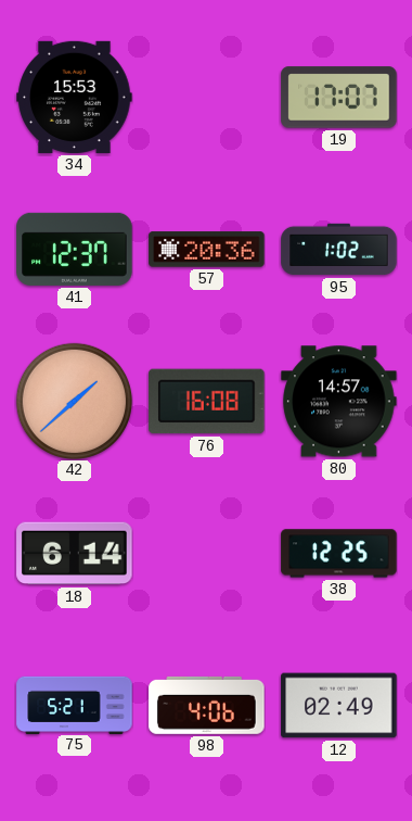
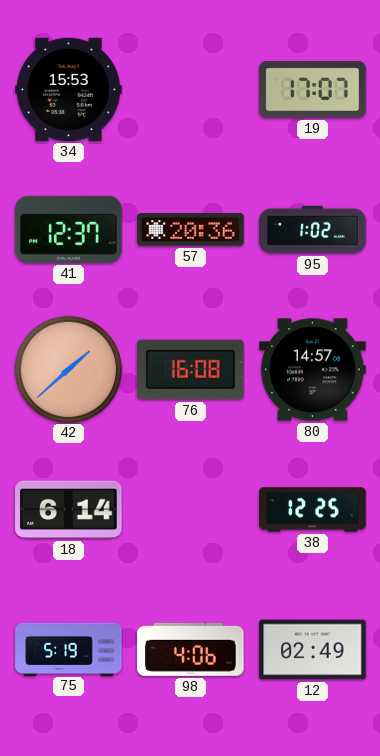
75: 5:21 -> 5:19 (69, 649)
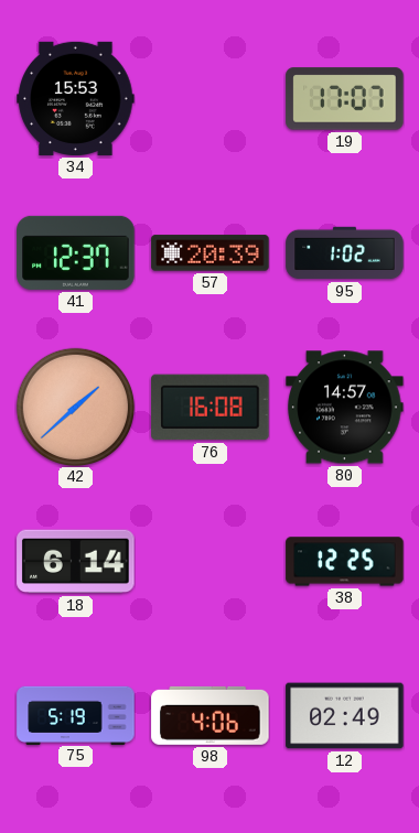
57: 20:36 -> 20:39 (211, 253)
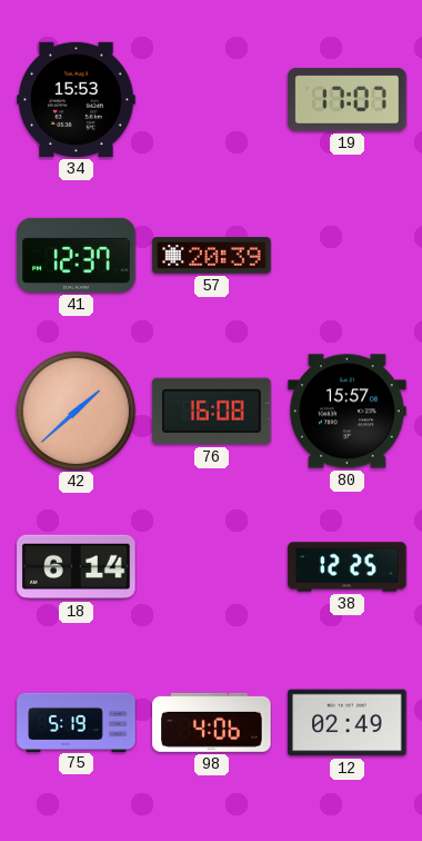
95: 1:02 -> none (345, 253)
80: 14:57 -> 15:57 (348, 412)
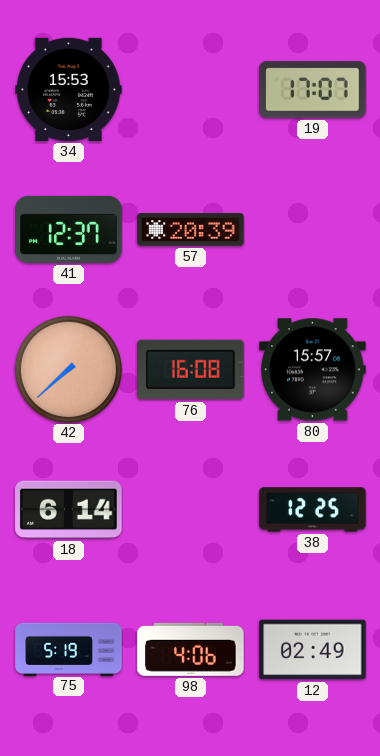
42: 1:38 -> 7:38 (68, 369)
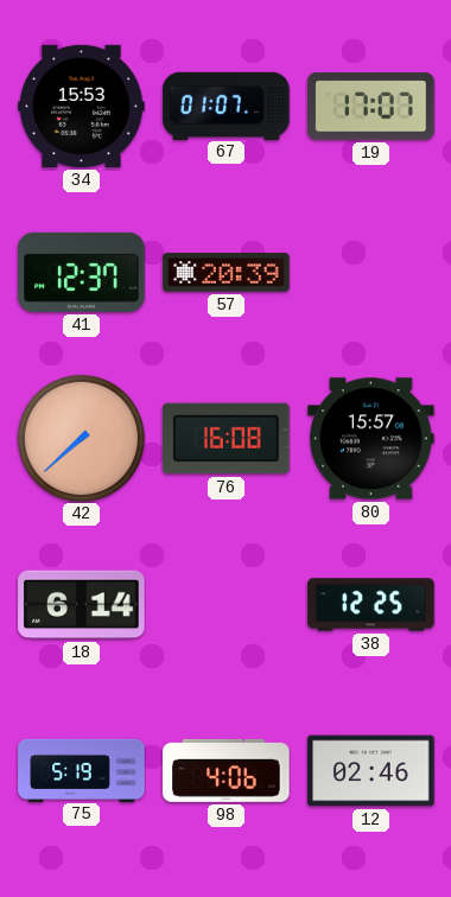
67: none -> 01:07 (227, 106)
12: 02:49 -> 02:46 (371, 771)
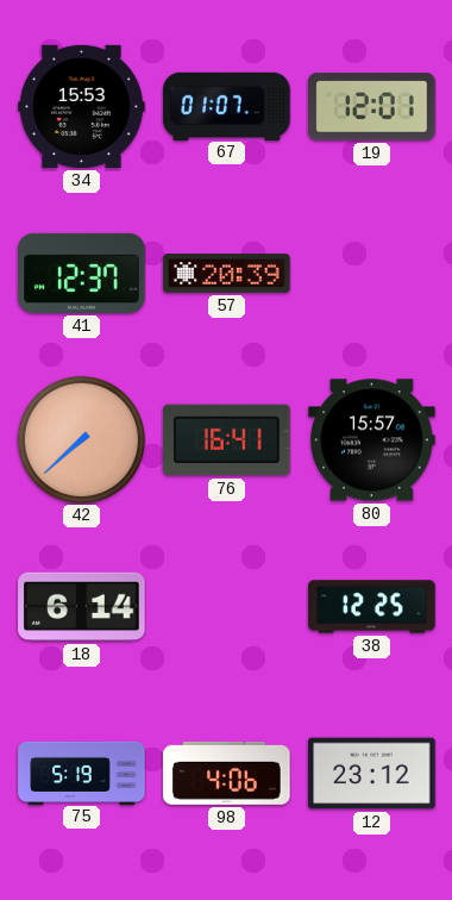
19: 17:07 -> 12:01 (372, 107)
76: 16:08 -> 16:41 (227, 440)
12: 02:46 -> 23:12 (372, 774)
